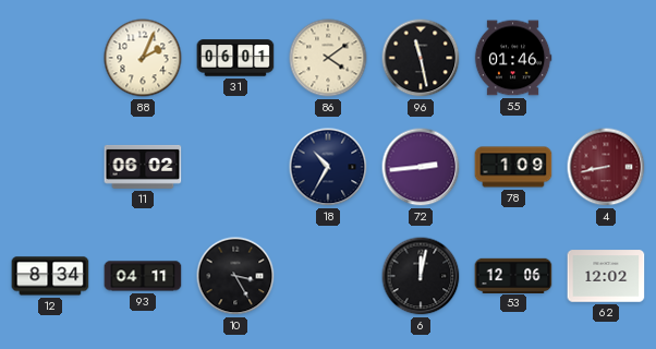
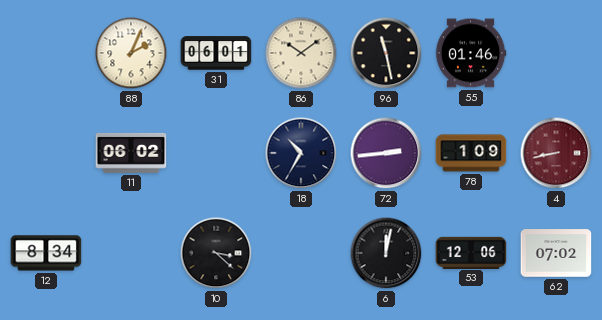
86: 4:09 -> 10:09 (301, 53)
93: 04:11 -> none (143, 276)
10: 3:25 -> 3:22 (216, 253)
62: 12:02 -> 07:02 (556, 253)
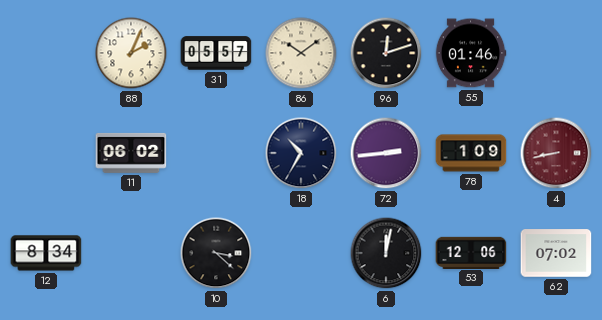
31: 06:01 -> 05:57 (216, 53)
96: 11:28 -> 12:12 (386, 53)
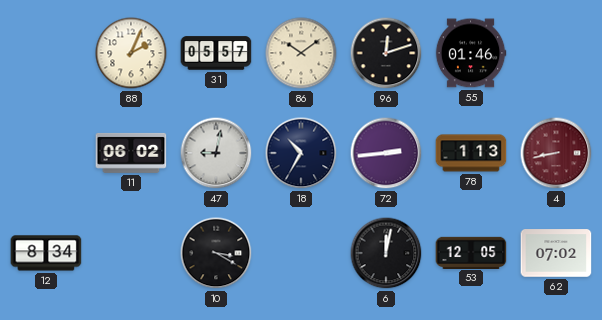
47: none -> 9:02 (216, 153)
78: 1:09 -> 1:13 (471, 153)
10: 3:22 -> 3:20 (216, 253)
53: 12:06 -> 12:05 (471, 252)
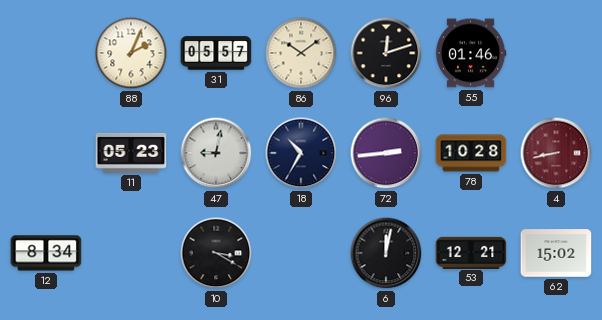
11: 06:02 -> 05:23 (131, 153)
78: 1:13 -> 10:28 (471, 153)
53: 12:05 -> 12:21 (471, 252)
62: 07:02 -> 15:02 (556, 253)
